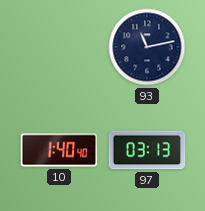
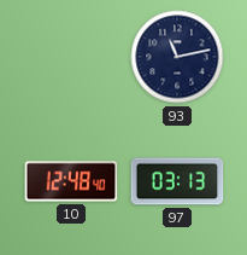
10: 1:40 -> 12:48 (71, 181)
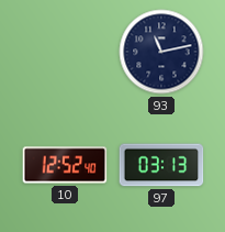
10: 12:48 -> 12:52 (65, 165)
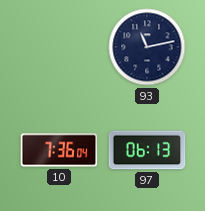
10: 12:52 -> 7:36 (59, 150)
97: 03:13 -> 06:13 (147, 150)
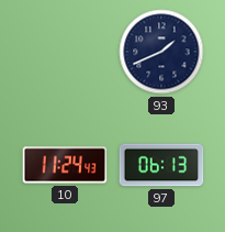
93: 11:13 -> 1:41 (161, 52)
10: 7:36 -> 11:24 (65, 165)
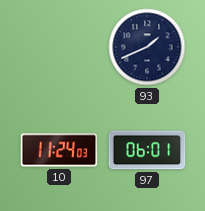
10: 11:24:43 -> 11:24:03 (59, 150)
97: 06:13 -> 06:01 (147, 150)
